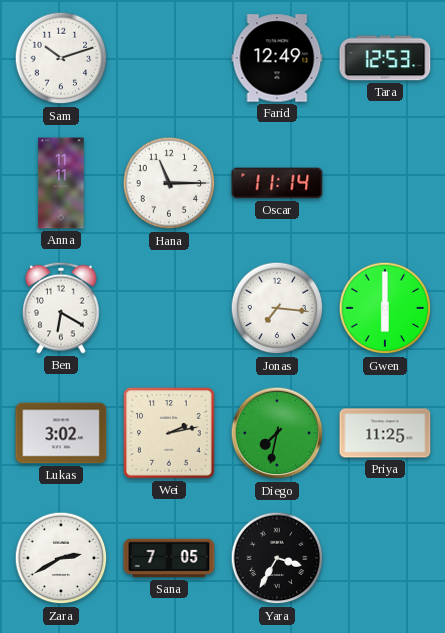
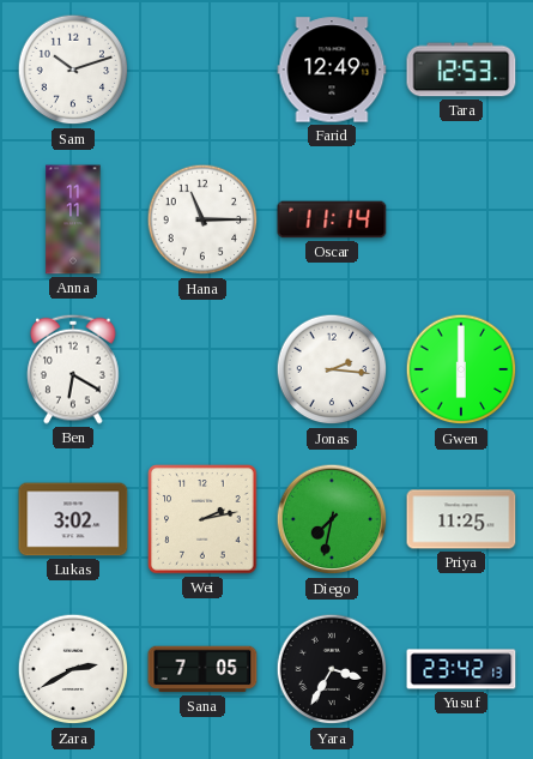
Jonas: 7:16 -> 2:16 (332, 369)
Yusuf: none -> 23:42 (461, 669)
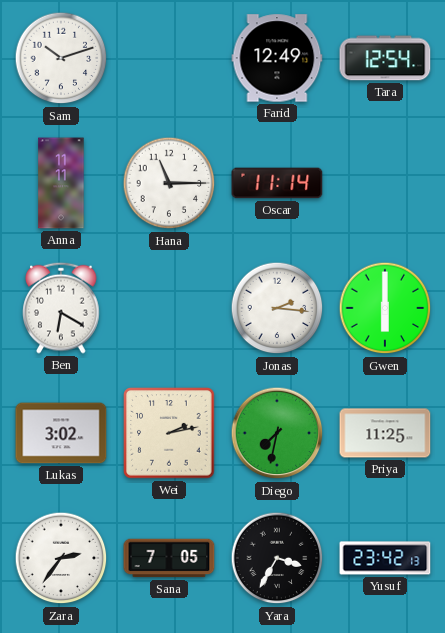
Tara: 12:53 -> 12:54 (385, 58)
Zara: 2:40 -> 2:36 (61, 558)
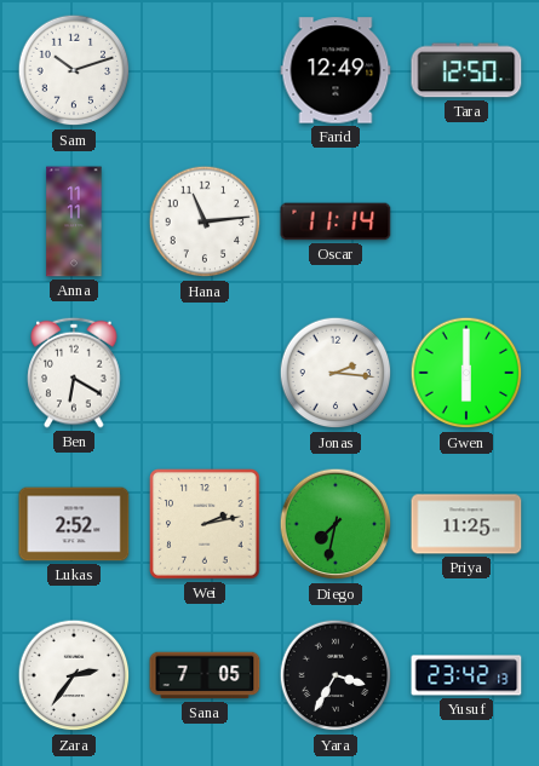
Tara: 12:54 -> 12:50 (466, 70)
Hana: 11:15 -> 11:14 (205, 221)
Lukas: 3:02 -> 2:52 (74, 524)
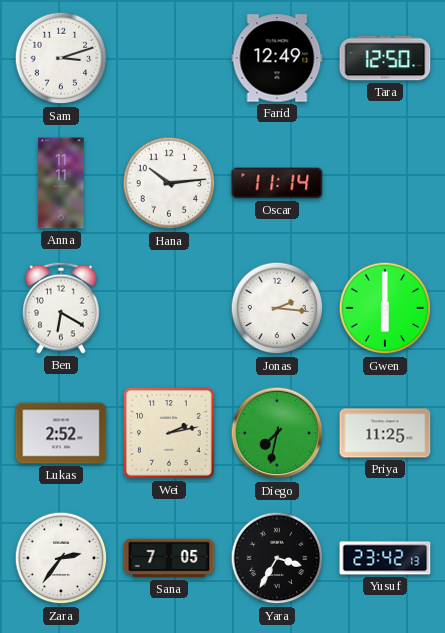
Sam: 10:12 -> 3:12 (61, 58)
Hana: 11:14 -> 10:14 (169, 183)
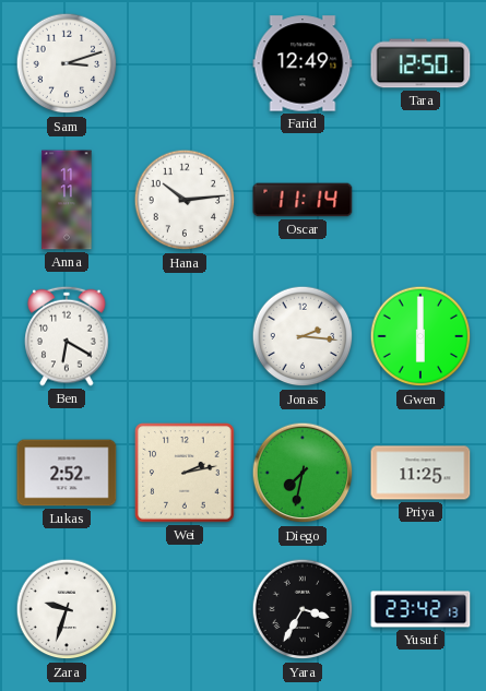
Zara: 2:36 -> 9:33 (67, 609)
Sana: 7:05 -> none (169, 558)
